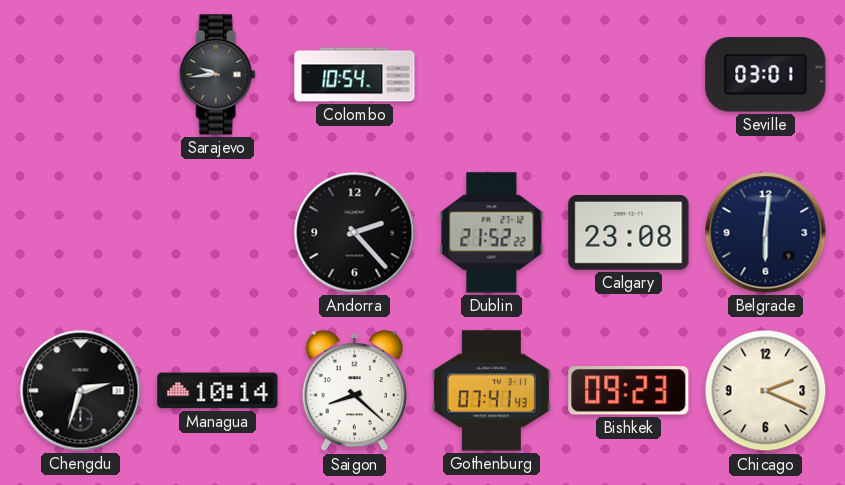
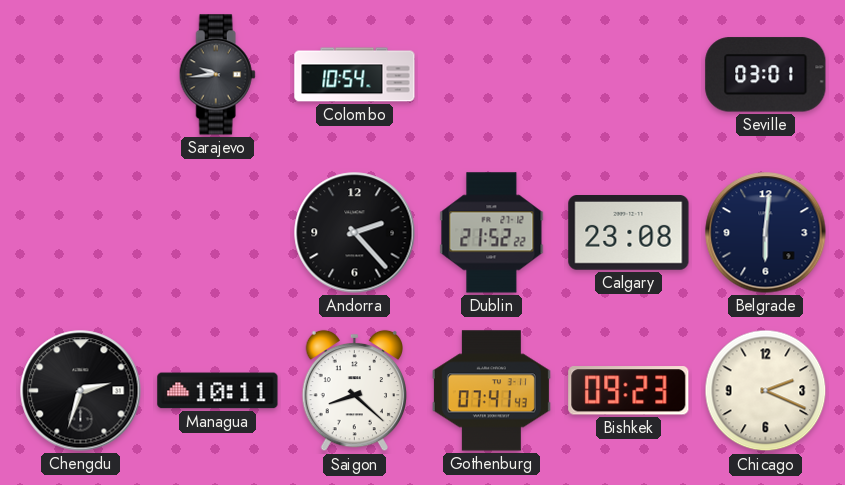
Managua: 10:14 -> 10:11 (218, 391)
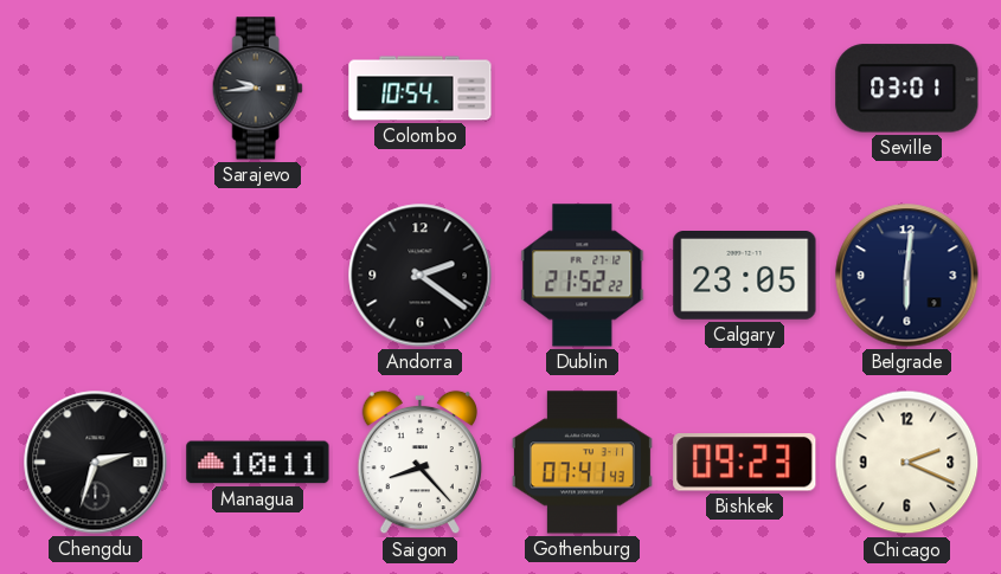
Andorra: 2:23 -> 2:21 (421, 276)
Calgary: 23:08 -> 23:05 (745, 276)
Saigon: 8:22 -> 8:23 (419, 463)
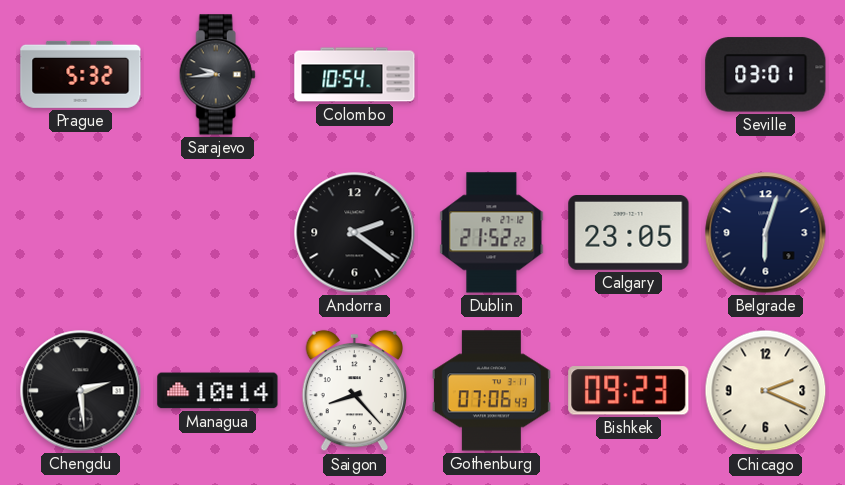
Prague: none -> 5:32 (81, 74)
Belgrade: 6:01 -> 6:03 (766, 233)
Chengdu: 2:33 -> 2:29 (81, 391)
Managua: 10:11 -> 10:14 (218, 391)
Gothenburg: 07:41 -> 07:06 (491, 391)
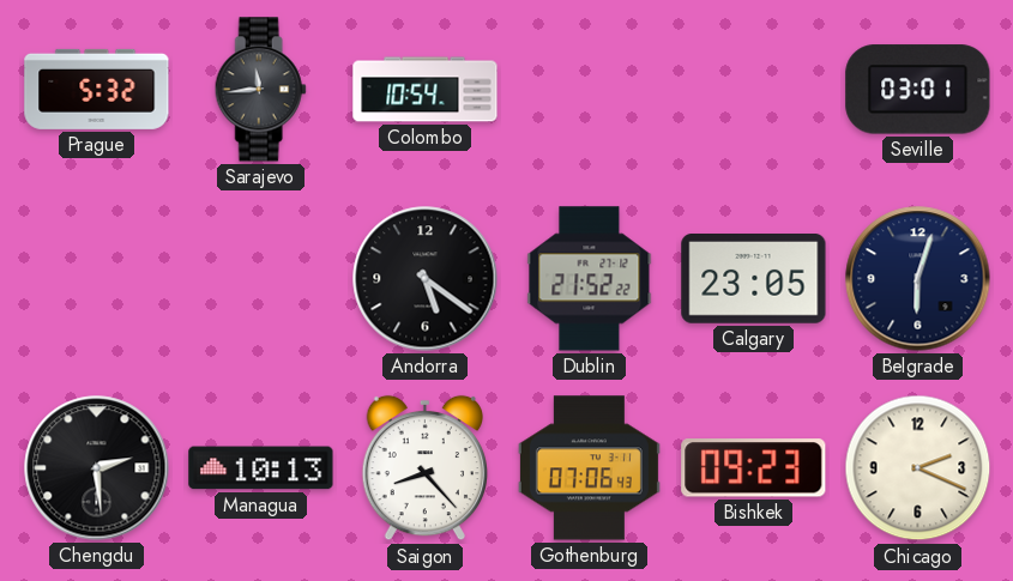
Sarajevo: 9:44 -> 11:44 (260, 90)
Andorra: 2:21 -> 5:21 (426, 279)
Managua: 10:14 -> 10:13 (261, 468)
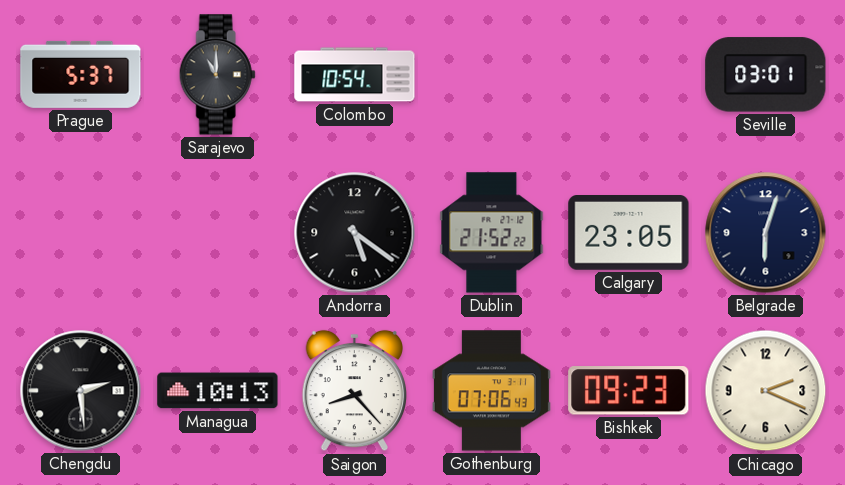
Prague: 5:32 -> 5:37 (81, 74)
Sarajevo: 11:44 -> 11:00 (217, 75)
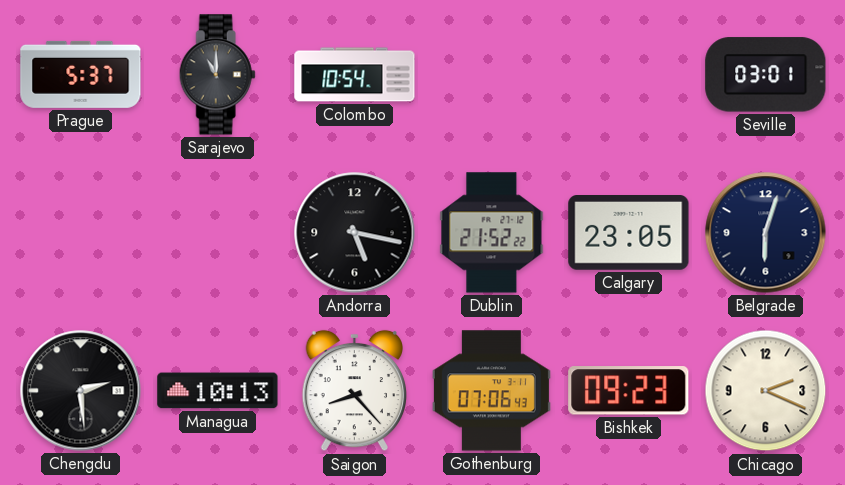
Andorra: 5:21 -> 5:17 (355, 233)
